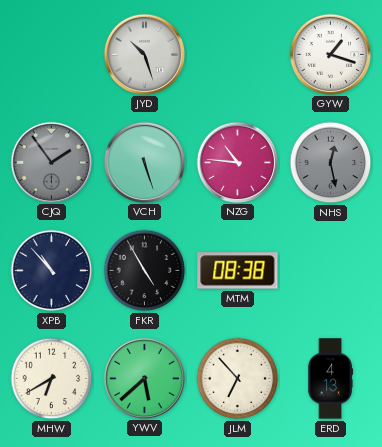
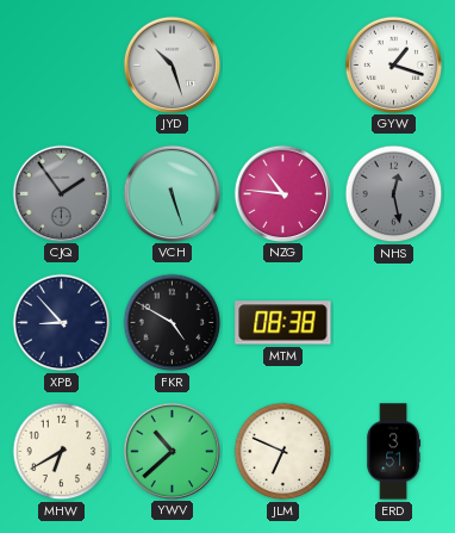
XPB: 10:53 -> 8:53 (62, 323)
FKR: 4:55 -> 4:50 (173, 323)
YWV: 5:38 -> 10:38 (172, 451)
JLM: 6:53 -> 6:49 (283, 452)
ERD: 4:13 -> 3:51 (393, 452)
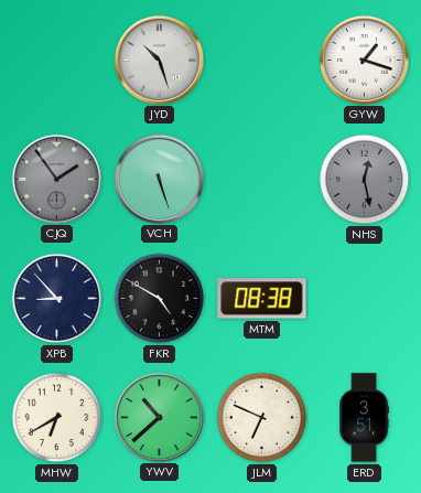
NZG: 10:46 -> none (282, 193)
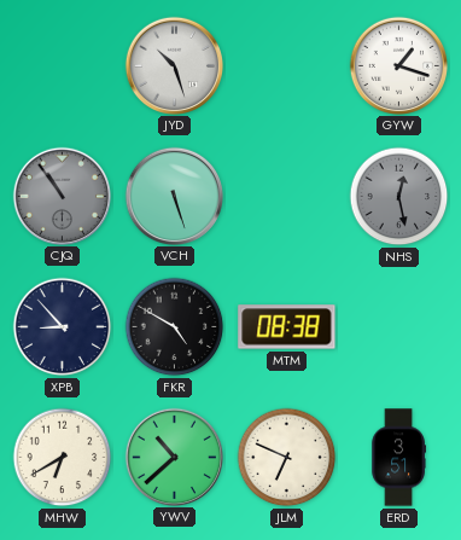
CJQ: 1:54 -> 10:54 (62, 196)
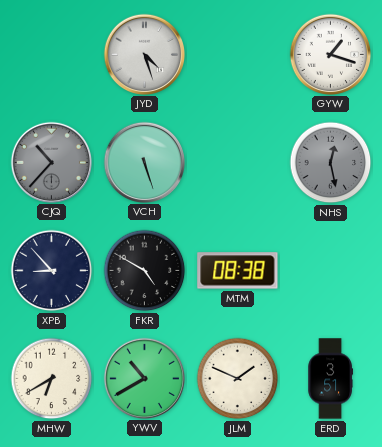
JYD: 10:27 -> 4:27 (144, 54)
CJQ: 10:54 -> 10:37 (51, 162)
YWV: 10:38 -> 10:40 (144, 378)
JLM: 6:49 -> 1:49 (238, 379)
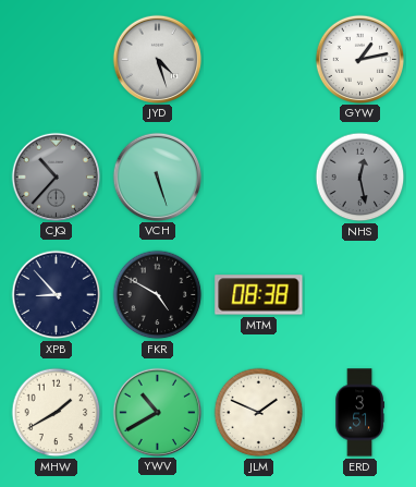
GYW: 1:18 -> 1:13 (359, 59)
MHW: 6:40 -> 1:40 (57, 413)
